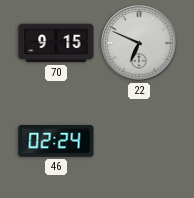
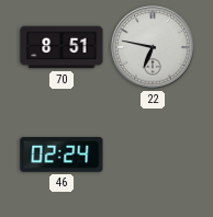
70: 9:15 -> 8:51 (61, 47)
22: 6:49 -> 6:47 (153, 47)
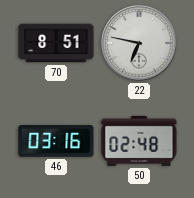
46: 02:24 -> 03:16 (56, 141)
50: none -> 02:48 (139, 141)
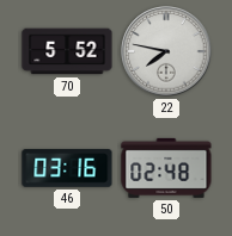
70: 8:51 -> 5:52 (67, 51)
22: 6:47 -> 7:47 (166, 51)
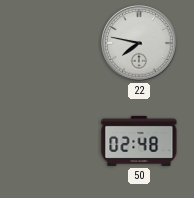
70: 5:52 -> none (67, 51)
46: 03:16 -> none (67, 168)
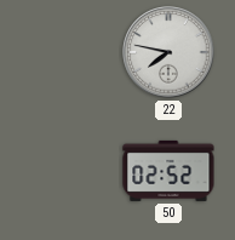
50: 02:48 -> 02:52 (168, 171)
